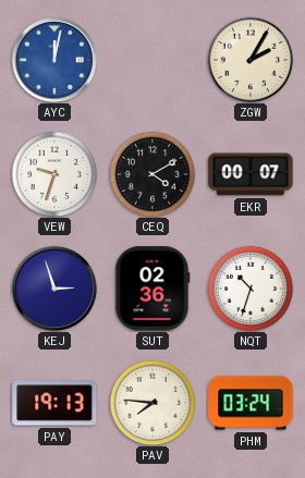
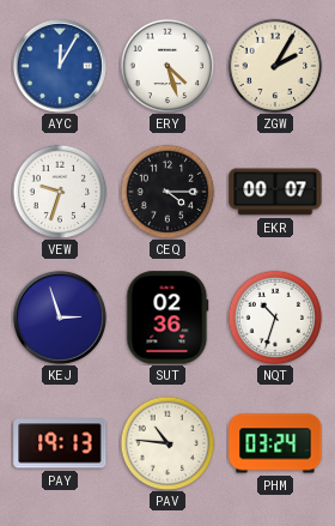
AYC: 12:02 -> 12:05 (60, 66)
ERY: none -> 4:27 (167, 66)
CEQ: 4:10 -> 4:15 (167, 192)
PAV: 7:46 -> 10:46 (167, 443)
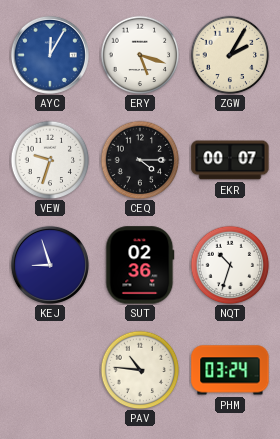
ERY: 4:27 -> 5:18 (140, 55)
KEJ: 2:57 -> 8:57 (50, 265)
PAY: 19:13 -> none (60, 443)
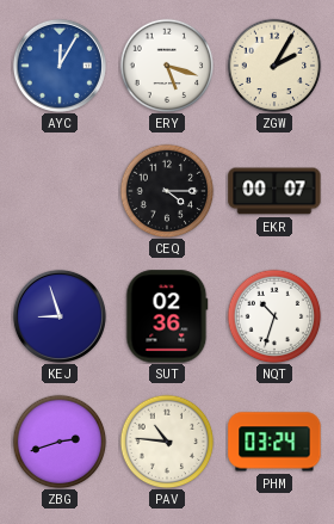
VEW: 9:33 -> none (50, 160)
ZBG: none -> 2:42 (60, 442)
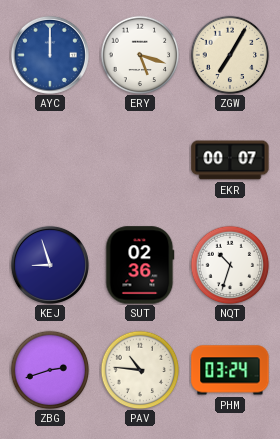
AYC: 12:05 -> 12:00 (50, 55)
ZGW: 2:05 -> 7:05 (230, 55)
CEQ: 4:15 -> none (167, 191)
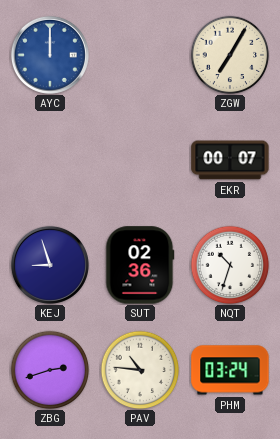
ERY: 5:18 -> none (140, 55)
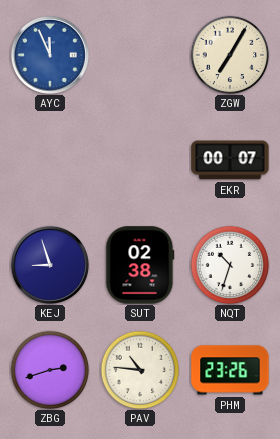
AYC: 12:00 -> 11:56 (50, 55)
SUT: 02:36 -> 02:38 (140, 265)
PHM: 03:24 -> 23:26 (230, 370)
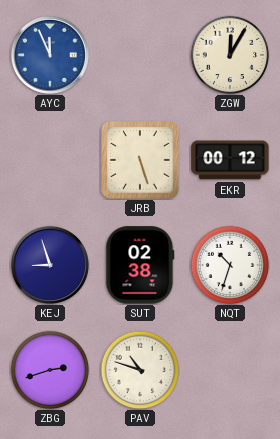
ZGW: 7:05 -> 12:05 (230, 55)
JRB: none -> 5:27 (140, 160)
EKR: 00:07 -> 00:12 (230, 160)
PAV: 10:46 -> 10:48 (140, 370)
PHM: 23:26 -> none (230, 370)
